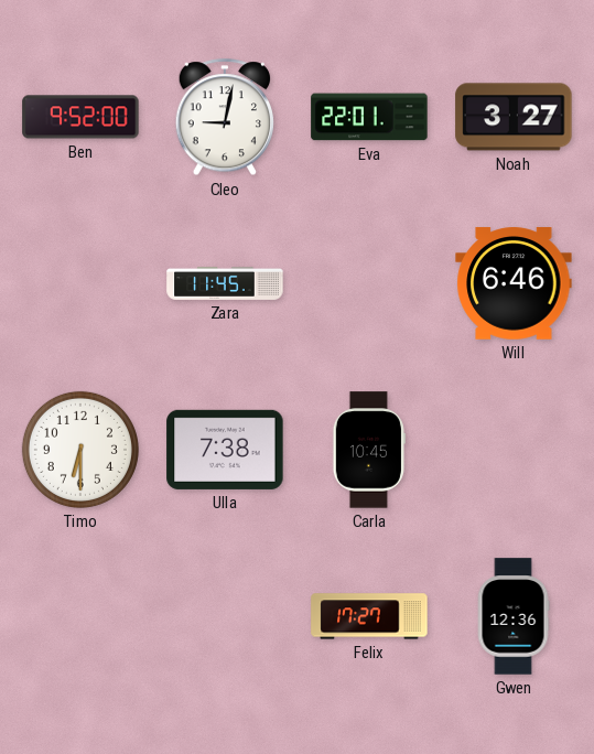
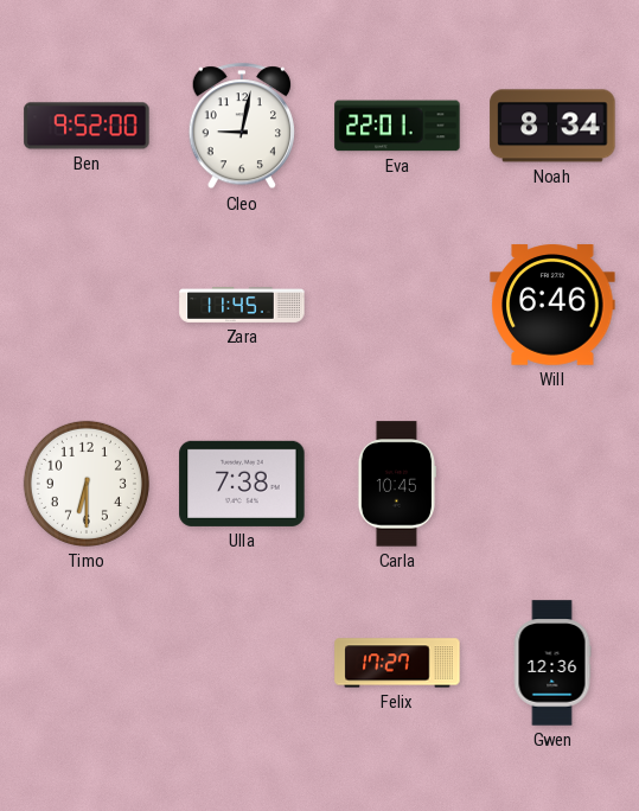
Noah: 3:27 -> 8:34 (552, 126)
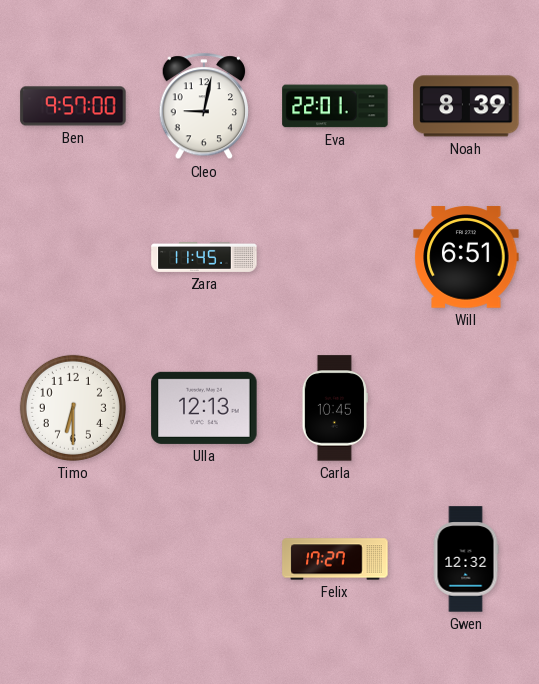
Ben: 9:52 -> 9:57 (73, 106)
Noah: 8:34 -> 8:39 (466, 106)
Will: 6:46 -> 6:51 (466, 257)
Ulla: 7:38 -> 12:13 (204, 408)
Gwen: 12:36 -> 12:32 (466, 559)
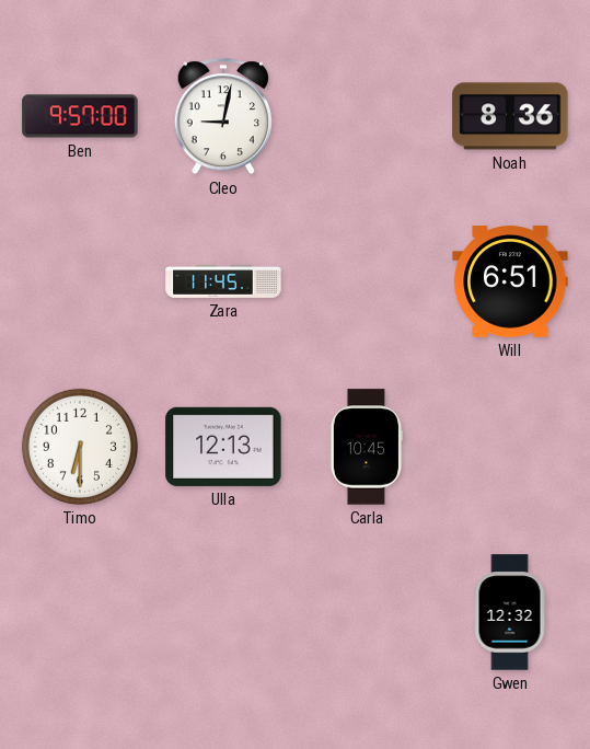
Eva: 22:01 -> none (335, 106)
Noah: 8:39 -> 8:36 (510, 116)
Felix: 17:27 -> none (335, 559)
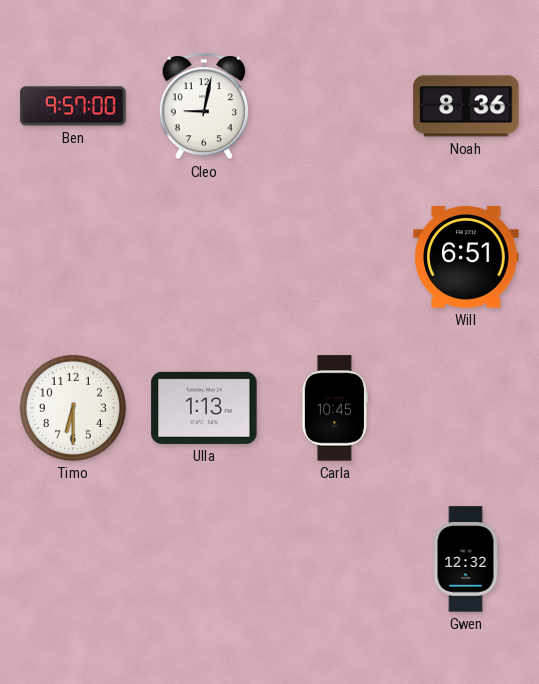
Zara: 11:45 -> none (223, 281)
Ulla: 12:13 -> 1:13 (204, 408)
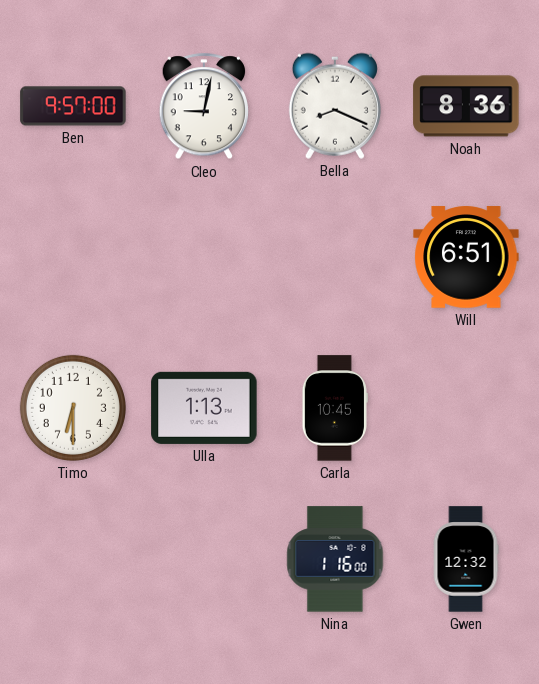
Bella: none -> 8:19 (335, 106)
Nina: none -> 1:16 (335, 559)
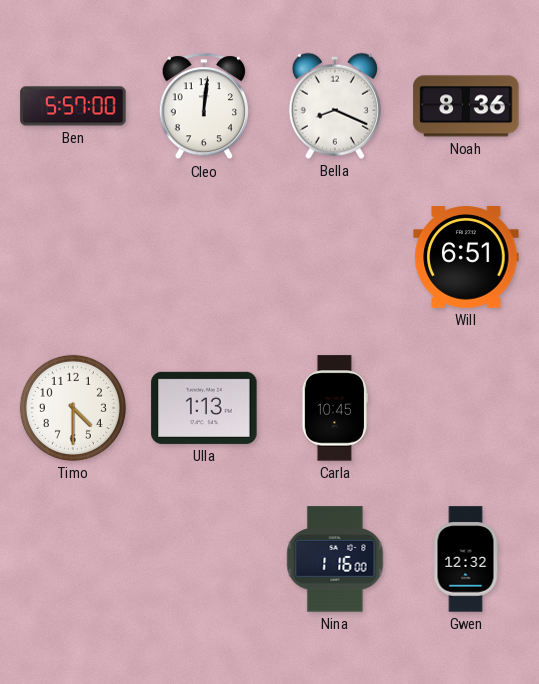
Ben: 9:57 -> 5:57 (73, 106)
Cleo: 9:02 -> 12:01 (203, 107)
Timo: 6:30 -> 4:30 (73, 408)
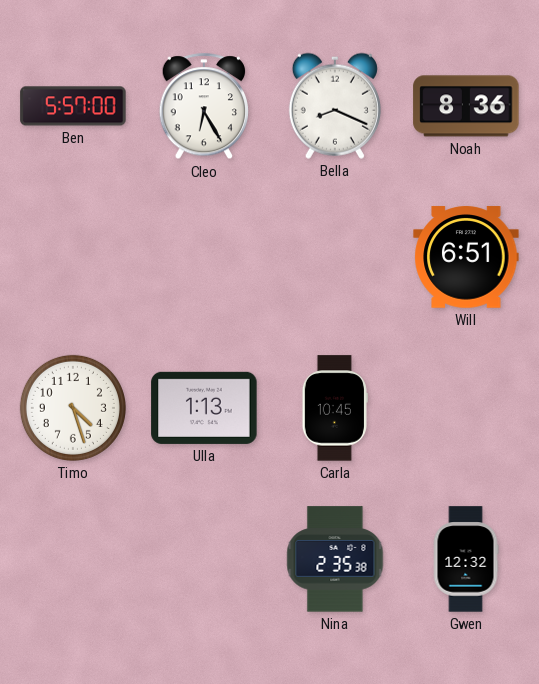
Cleo: 12:01 -> 6:25 (203, 107)
Timo: 4:30 -> 4:27 (73, 408)
Nina: 1:16 -> 2:35 (335, 559)
